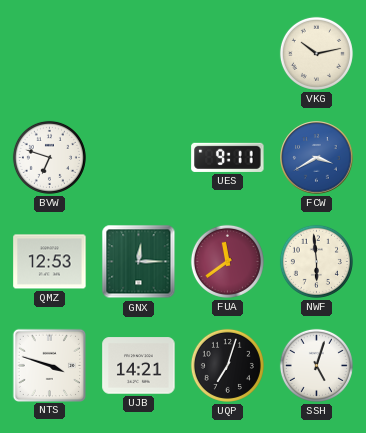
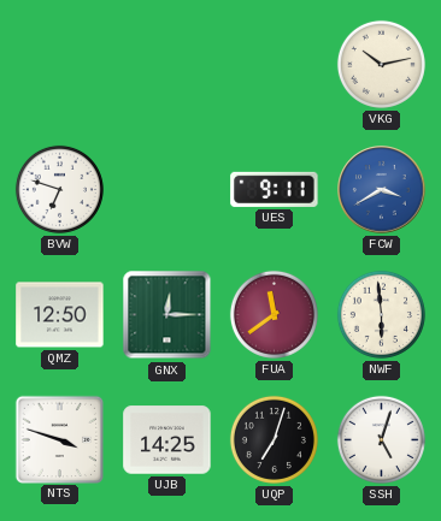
QMZ: 12:53 -> 12:50 (60, 315)
UJB: 14:21 -> 14:25 (167, 440)
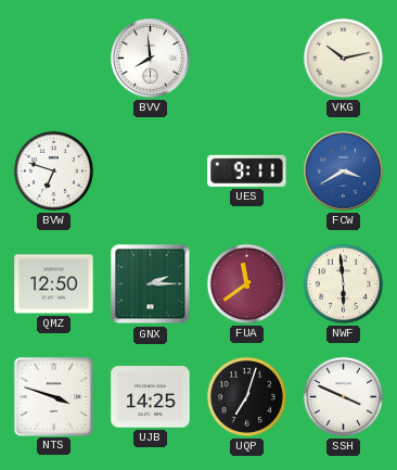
BVV: none -> 7:59 (151, 59)
GNX: 12:15 -> 2:15 (151, 284)
SSH: 5:03 -> 3:49 (343, 396)
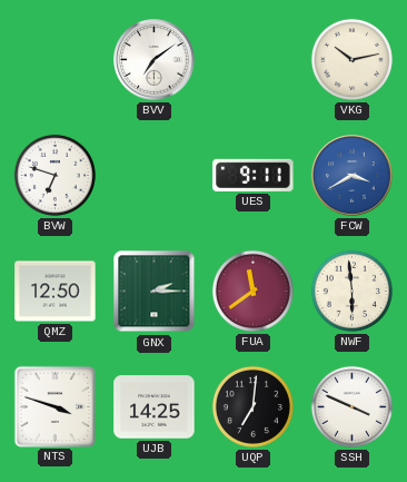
BVV: 7:59 -> 7:09 (155, 60)
UQP: 7:03 -> 7:01 (252, 406)
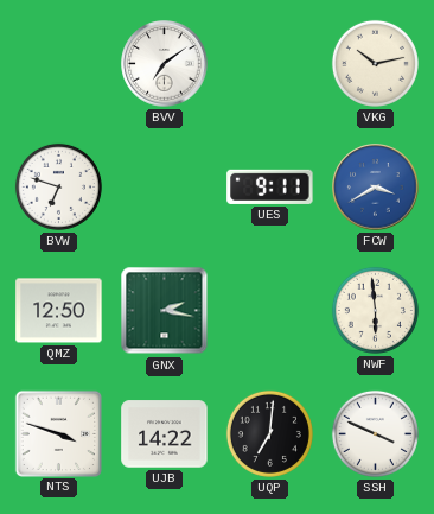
GNX: 2:15 -> 2:17 (165, 311)
FUA: 11:39 -> none (252, 291)
UJB: 14:25 -> 14:22 (165, 434)
